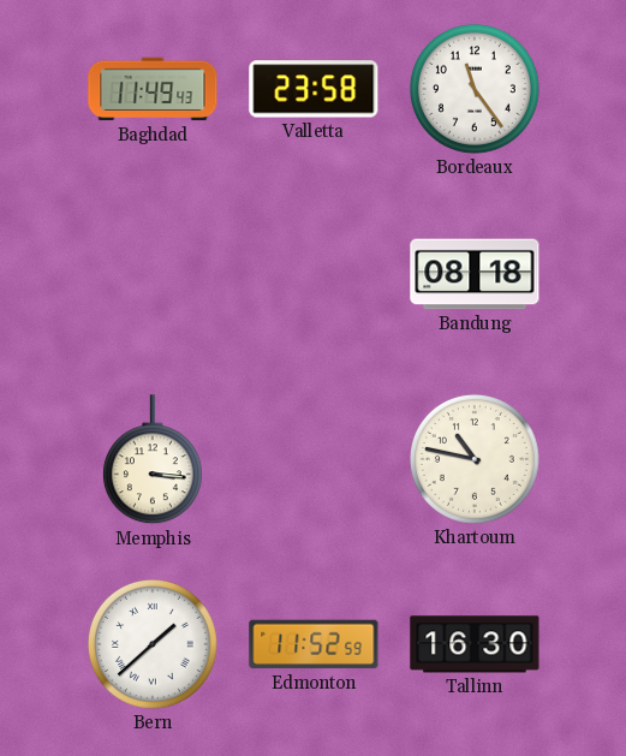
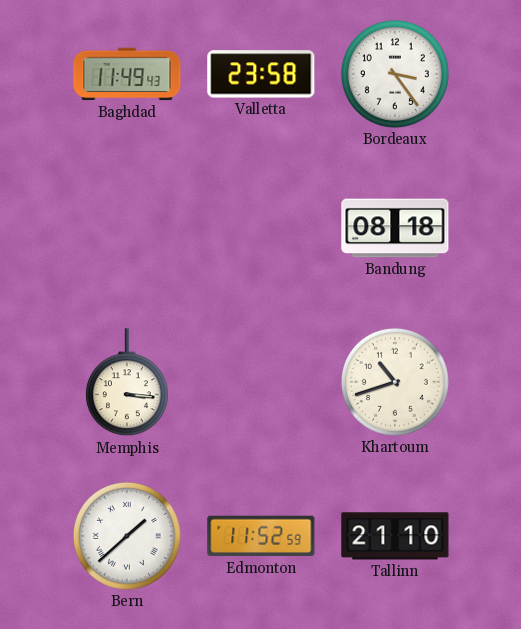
Bordeaux: 11:24 -> 3:24 (395, 74)
Khartoum: 10:47 -> 10:42 (395, 382)
Tallinn: 16:30 -> 21:10 (395, 536)
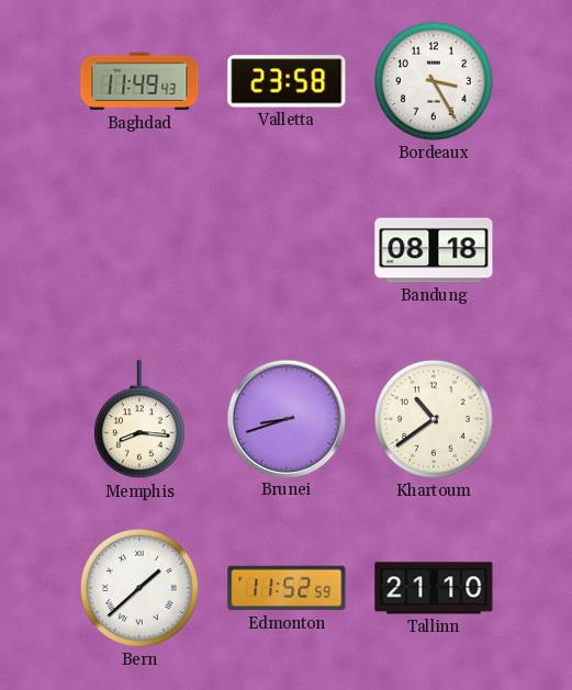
Bordeaux: 3:24 -> 3:25 (434, 81)
Memphis: 3:16 -> 8:16 (139, 420)
Brunei: none -> 8:42 (285, 418)
Khartoum: 10:42 -> 10:39 (434, 419)
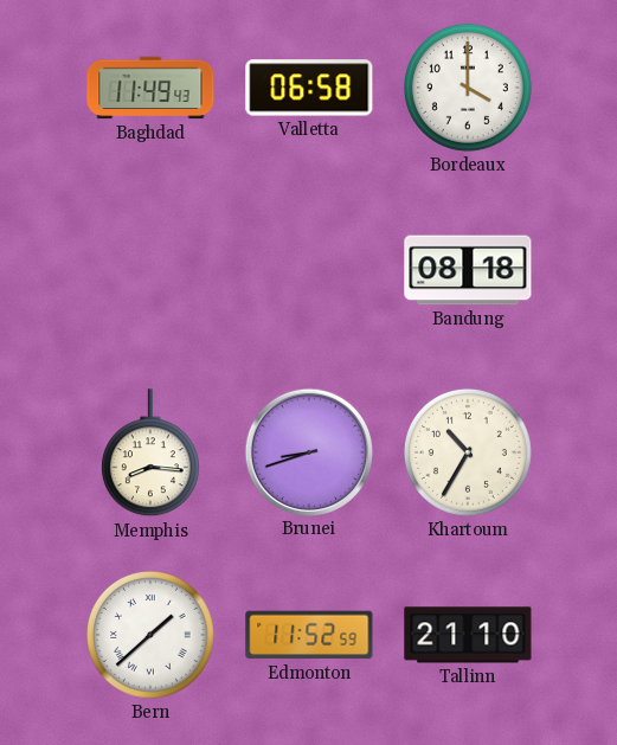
Valletta: 23:58 -> 06:58 (309, 88)
Bordeaux: 3:25 -> 4:00 (468, 88)
Khartoum: 10:39 -> 10:35 (468, 452)
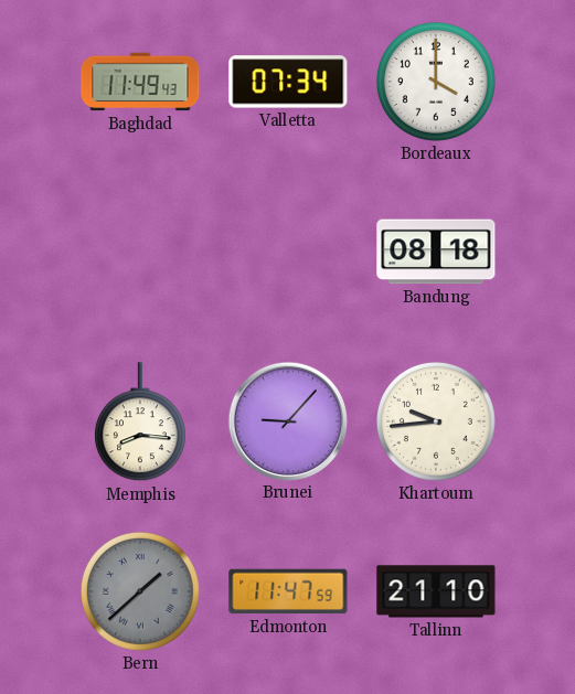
Valletta: 06:58 -> 07:34 (288, 82)
Brunei: 8:42 -> 9:07 (287, 420)
Khartoum: 10:35 -> 9:44 (436, 421)
Bern dial: white -> grey (140, 591)
Edmonton: 11:52 -> 11:47 (288, 591)
